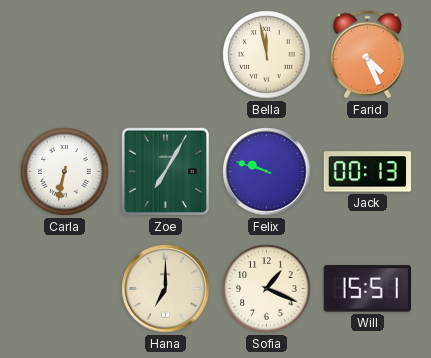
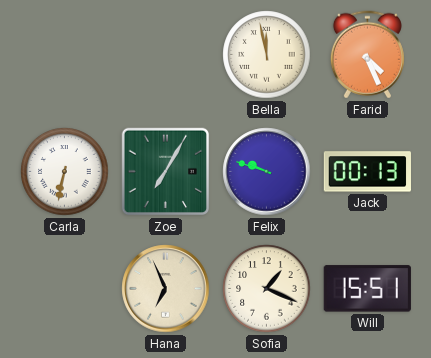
Hana: 7:00 -> 6:56 (166, 289)
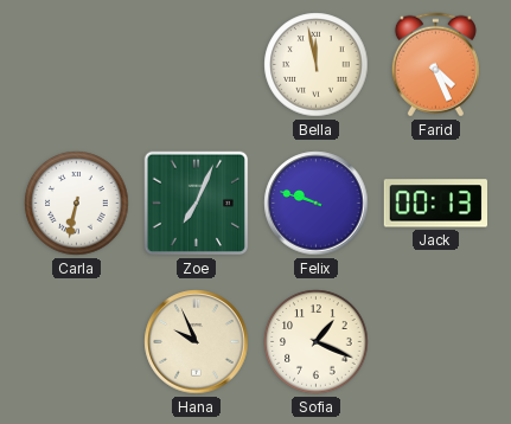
Zoe: 7:05 -> 7:04 (197, 204)
Hana: 6:56 -> 9:56 (197, 342)
Will: 15:51 -> none (367, 289)
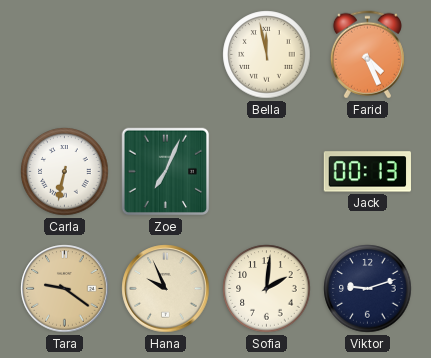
Felix: 9:48 -> none (317, 204)
Tara: none -> 9:21 (65, 289)
Sofia: 1:19 -> 2:01 (267, 289)
Viktor: none -> 9:12 (368, 289)
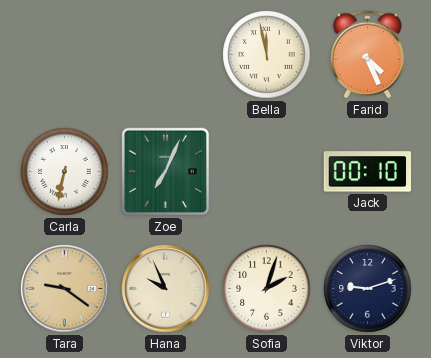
Jack: 00:13 -> 00:10 (367, 172)
Sofia: 2:01 -> 2:03 (267, 289)
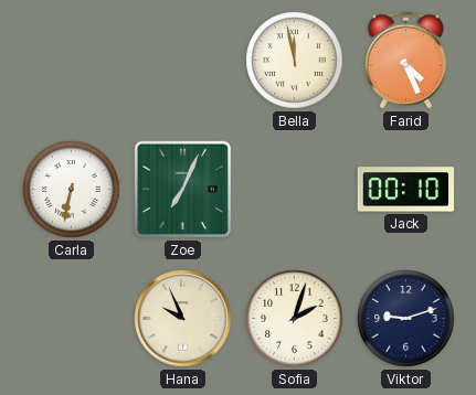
Tara: 9:21 -> none (65, 289)
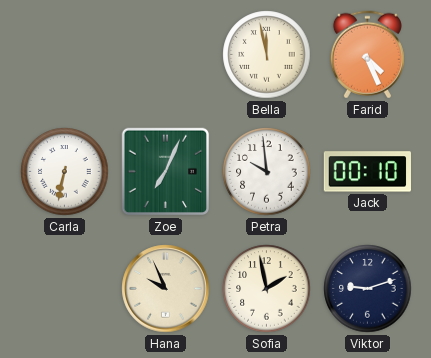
Petra: none -> 9:59 (267, 172)
Sofia: 2:03 -> 1:58 (267, 289)
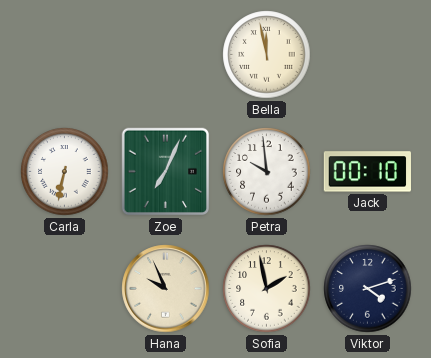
Farid: 4:26 -> none (367, 55)
Viktor: 9:12 -> 4:12 (368, 289)
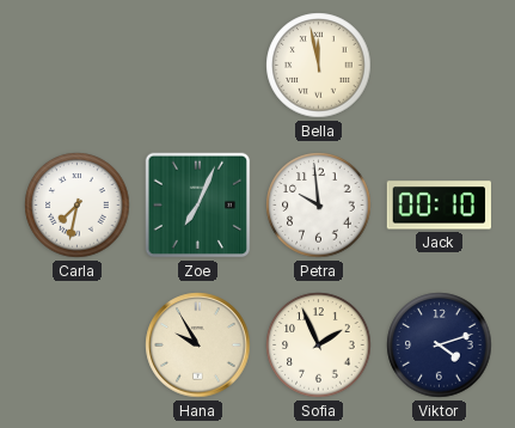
Carla: 6:32 -> 7:32 (78, 206)
Hana: 9:56 -> 9:55 (198, 346)
Sofia: 1:58 -> 1:56 (319, 346)
